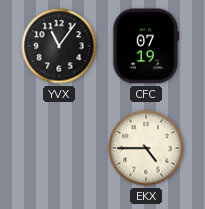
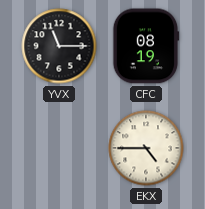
YVX: 11:06 -> 11:15 (59, 46)
CFC: 07:19 -> 08:19 (146, 46)
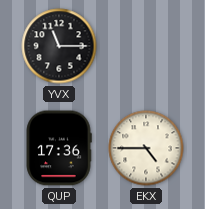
CFC: 08:19 -> none (146, 46)
QUP: none -> 17:36 (59, 148)
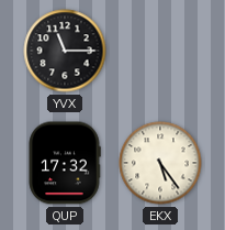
QUP: 17:36 -> 17:32 (65, 163)
EKX: 4:45 -> 5:24 (160, 163)
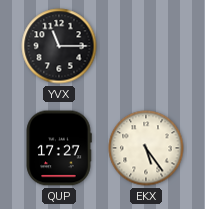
QUP: 17:32 -> 17:27 (59, 148)
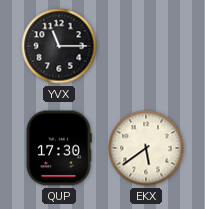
QUP: 17:27 -> 17:30 (59, 148)
EKX: 5:24 -> 5:39 (146, 148)
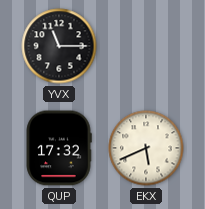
QUP: 17:30 -> 17:32 (59, 148)
EKX: 5:39 -> 5:41 (146, 148)
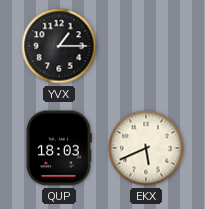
YVX: 11:15 -> 1:15 (59, 46)
QUP: 17:32 -> 18:03 (59, 148)
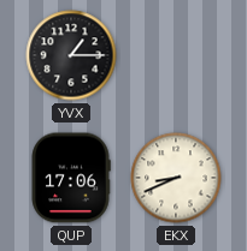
QUP: 18:03 -> 17:06 (71, 178)
EKX: 5:41 -> 8:41 (176, 178)
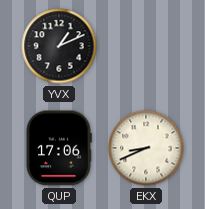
YVX: 1:15 -> 1:11 (59, 46)
